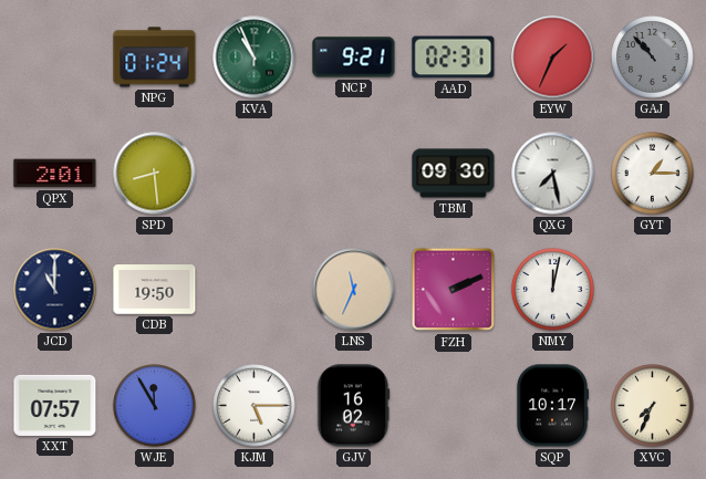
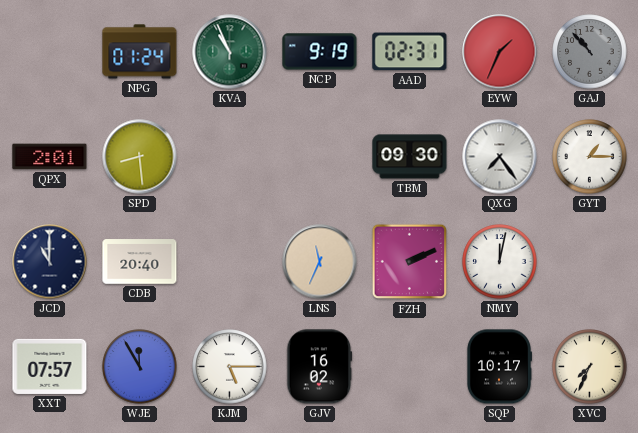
NCP: 9:21 -> 9:19 (320, 52)
QXG: 7:28 -> 7:24 (500, 157)
CDB: 19:50 -> 20:40 (140, 262)
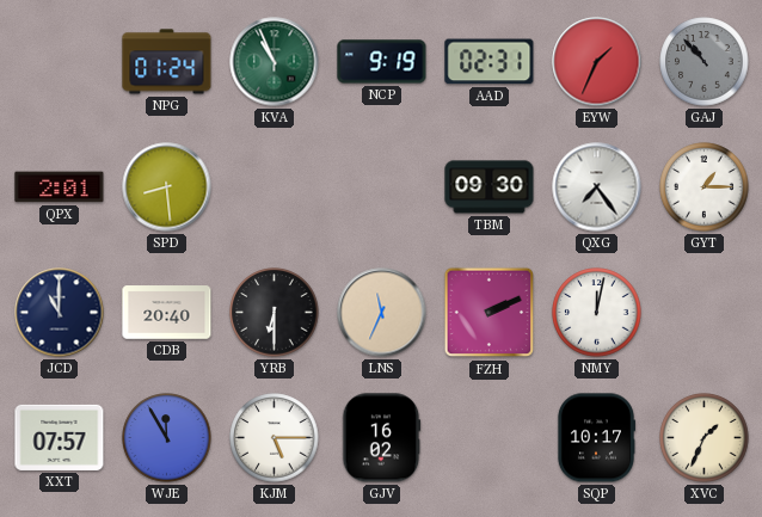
YRB: none -> 6:30 (275, 313)
XVC: 7:34 -> 1:34 (705, 438)
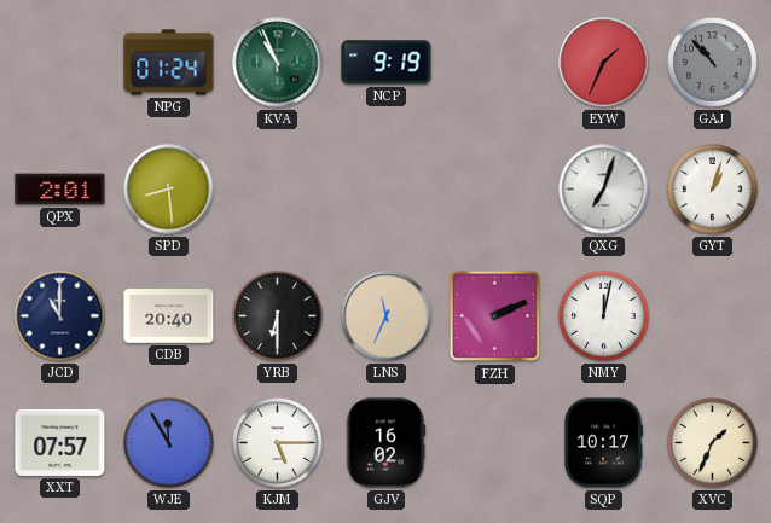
AAD: 02:31 -> none (490, 62)
TBM: 09:30 -> none (490, 187)
QXG: 7:24 -> 7:03 (604, 190)
GYT: 1:15 -> 1:03 (713, 190)
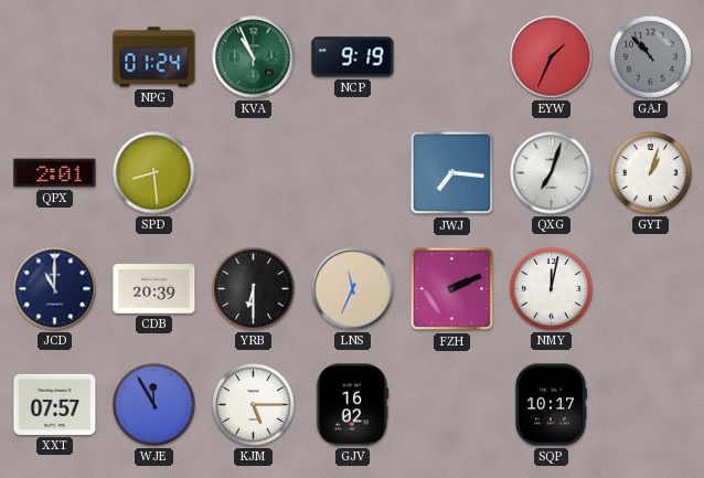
JWJ: none -> 7:16 (452, 173)
CDB: 20:40 -> 20:39 (154, 289)
XVC: 1:34 -> none (713, 443)
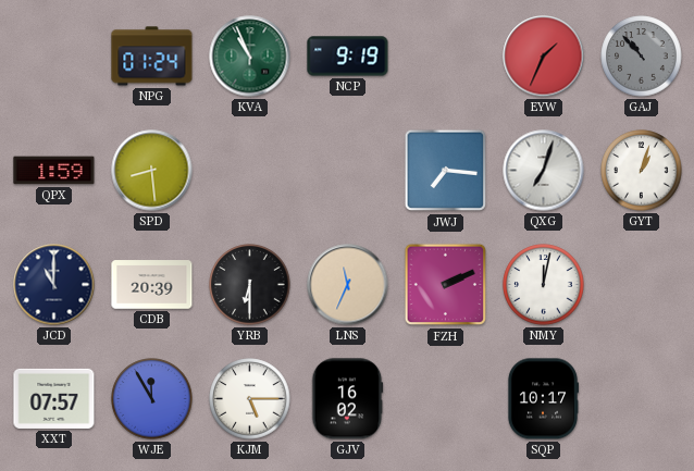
QPX: 2:01 -> 1:59 (54, 171)
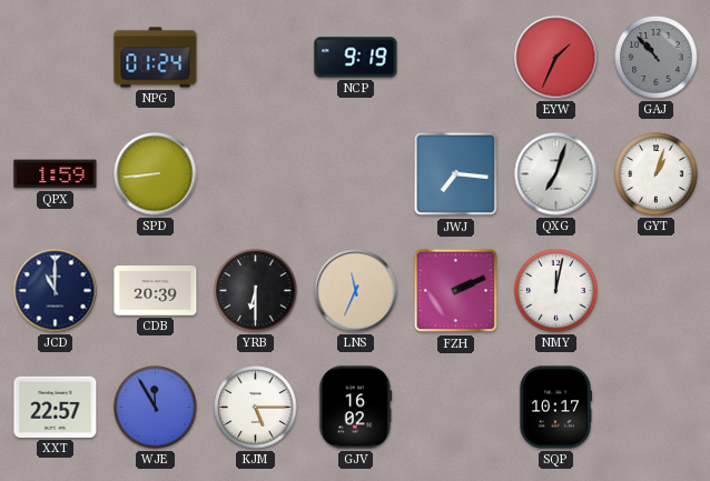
KVA: 10:56 -> none (250, 57)
SPD: 8:29 -> 8:44 (156, 174)
XXT: 07:57 -> 22:57 (56, 407)
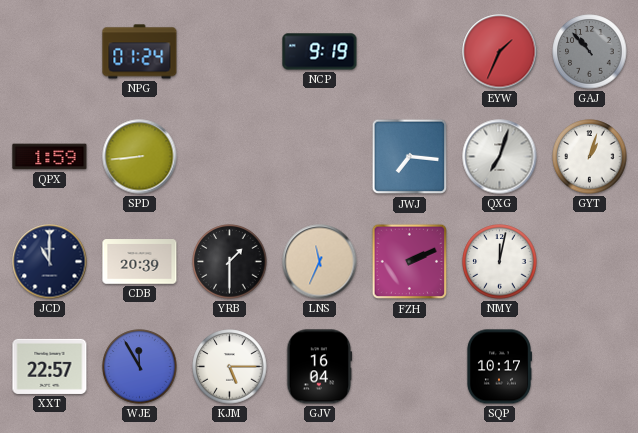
YRB: 6:30 -> 1:30 (230, 262)
GJV: 16:02 -> 16:04 (320, 367)
